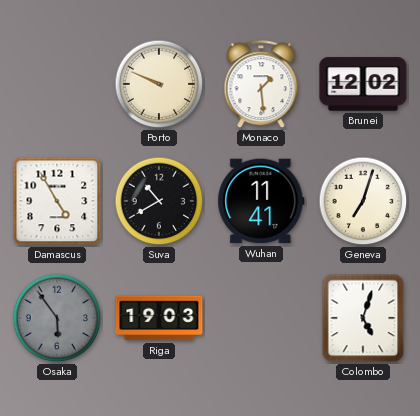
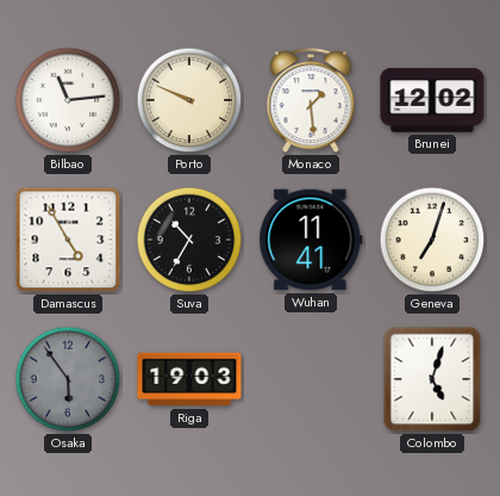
Bilbao: none -> 11:14 (68, 100)
Suva: 10:40 -> 10:35 (189, 240)
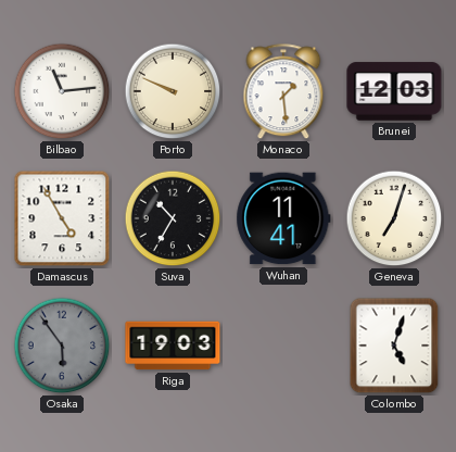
Brunei: 12:02 -> 12:03 (394, 91)
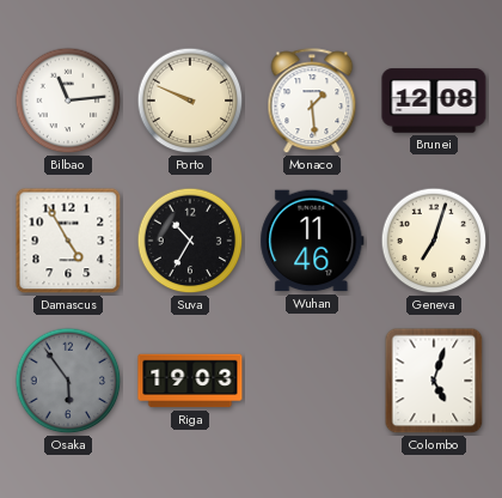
Brunei: 12:03 -> 12:08 (434, 101)
Wuhan: 11:41 -> 11:46 (312, 241)
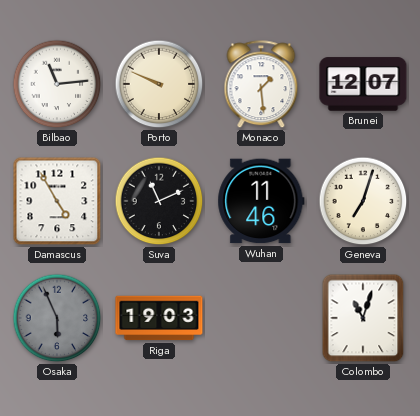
Brunei: 12:08 -> 12:07 (363, 84)
Suva: 10:35 -> 11:11 (159, 201)
Osaka: 5:54 -> 5:56 (57, 318)
Colombo: 5:03 -> 11:03 (363, 318)
